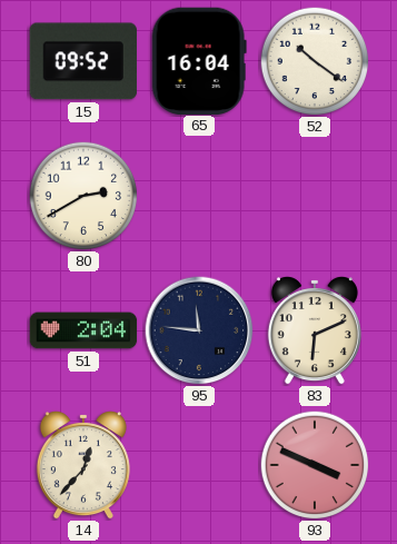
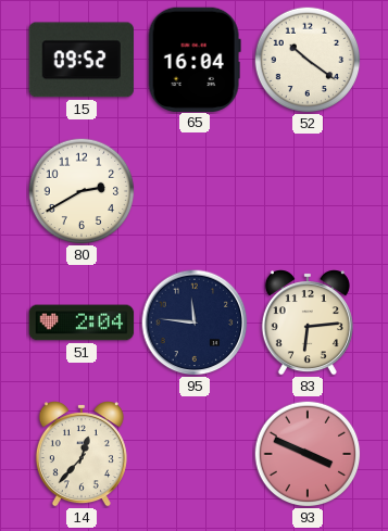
83: 6:11 -> 6:14 (308, 323)
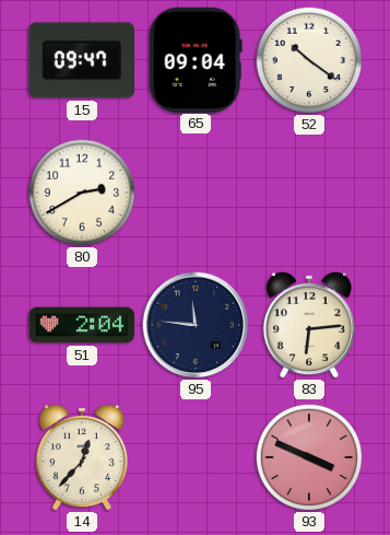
15: 09:52 -> 09:47 (82, 60)
65: 16:04 -> 09:04 (196, 59)
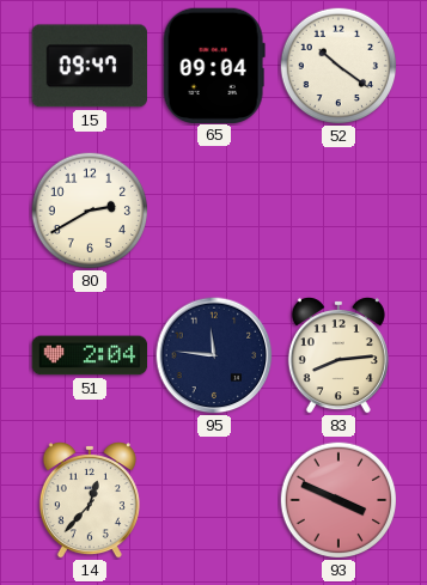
83: 6:14 -> 8:14 (338, 355)
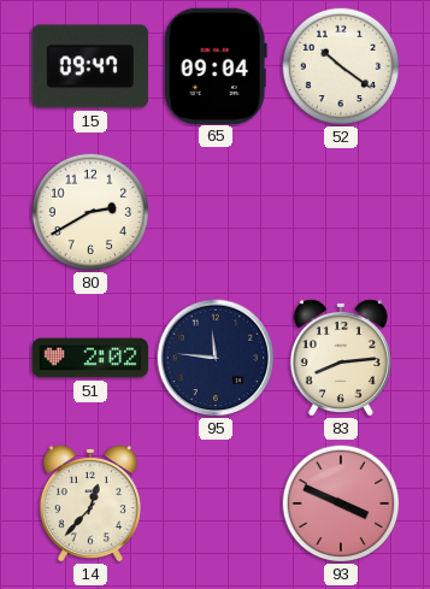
51: 2:04 -> 2:02 (90, 358)
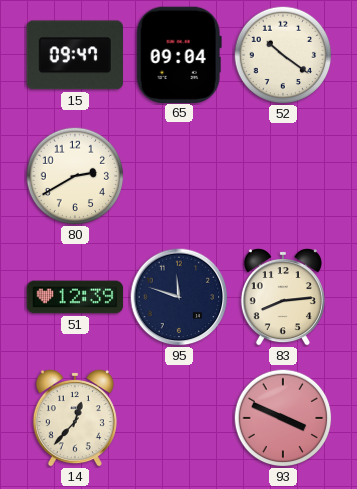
51: 2:02 -> 12:39 (75, 297)
95: 11:46 -> 11:48 (179, 297)
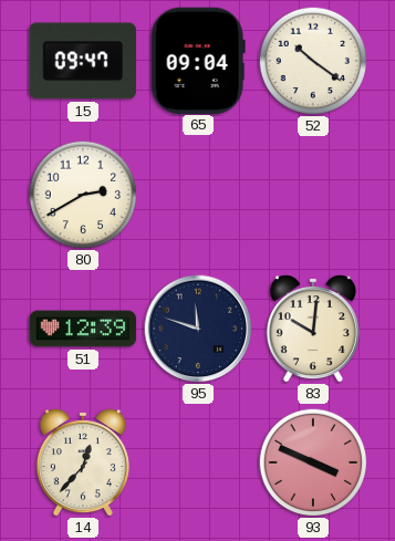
83: 8:14 -> 10:01 (313, 329)
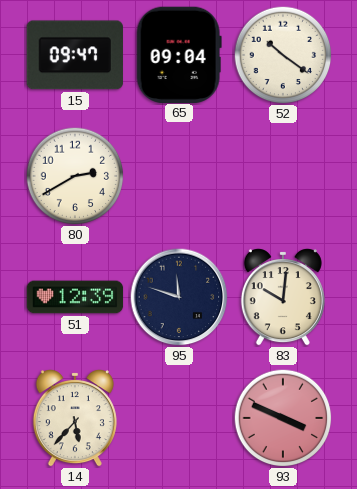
14: 12:37 -> 5:37 (75, 418)
